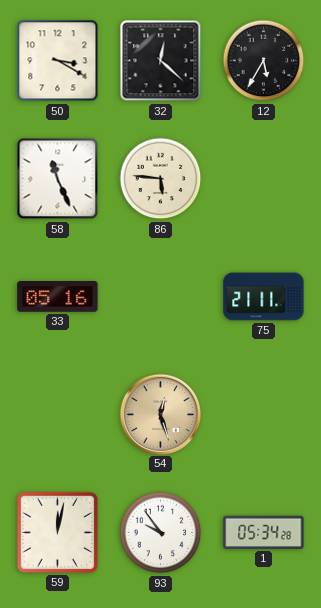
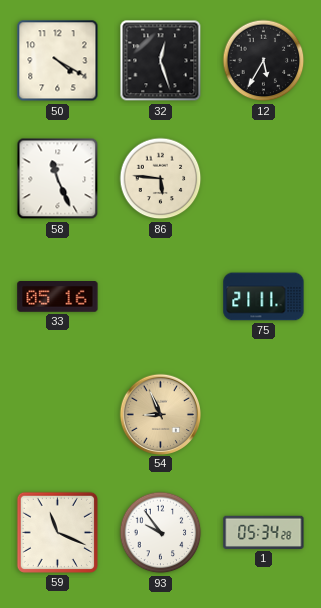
50: 3:20 -> 4:20 (58, 61)
32: 12:22 -> 12:27 (161, 61)
54: 12:27 -> 8:56 (160, 414)
59: 12:02 -> 11:19 (57, 532)
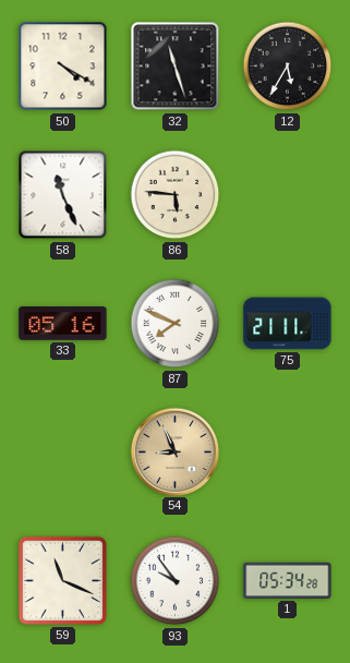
32: 12:27 -> 11:27 (176, 67)
87: none -> 7:49 (176, 324)
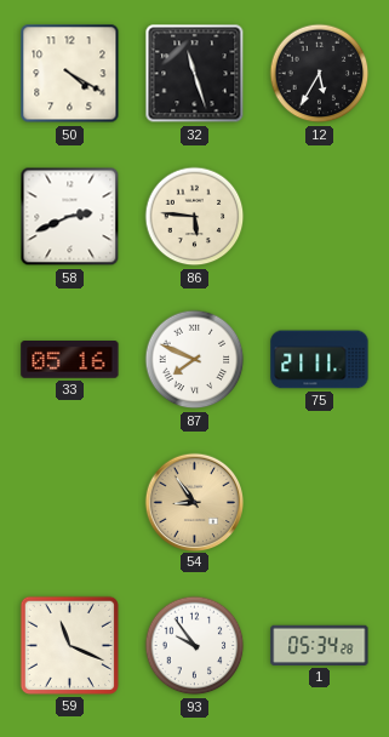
58: 11:26 -> 2:41 (70, 217)
54: 8:56 -> 8:54 (194, 502)
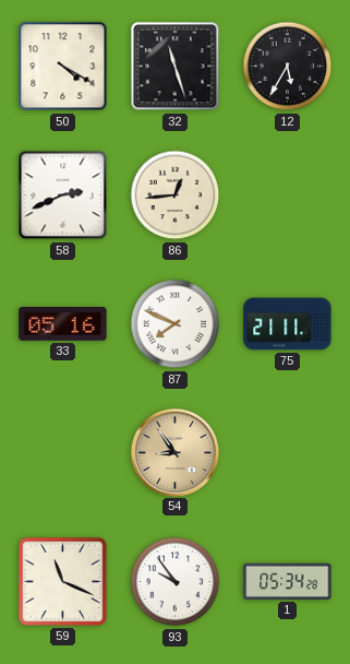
86: 5:46 -> 12:44 (176, 195)
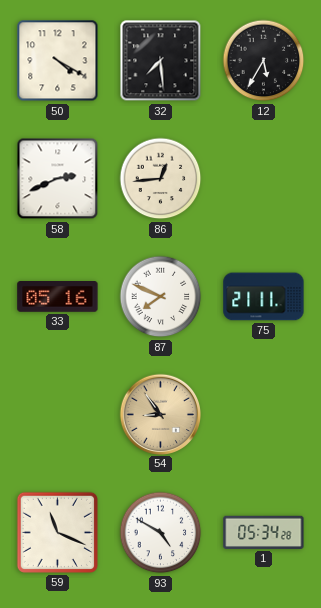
32: 11:27 -> 7:29 (161, 61)
93: 9:54 -> 4:50 (161, 533)
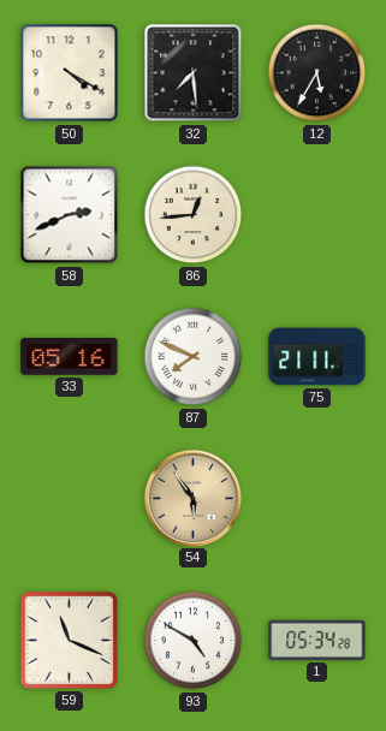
54: 8:54 -> 5:54 (192, 498)
